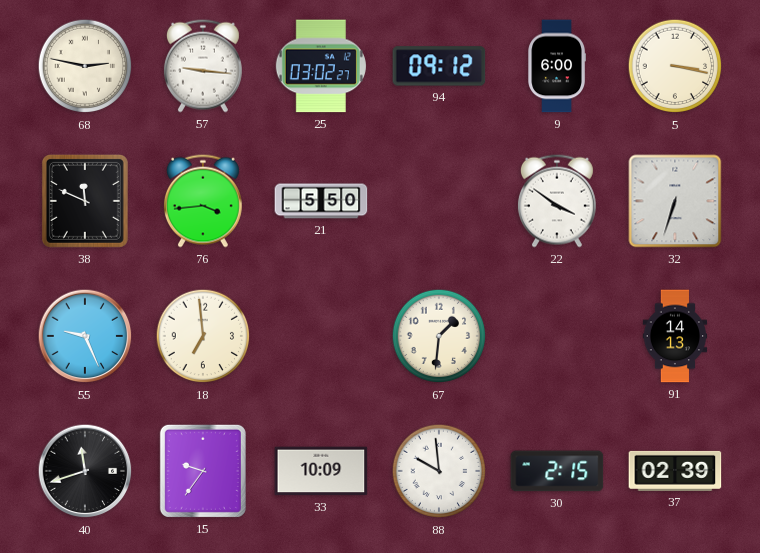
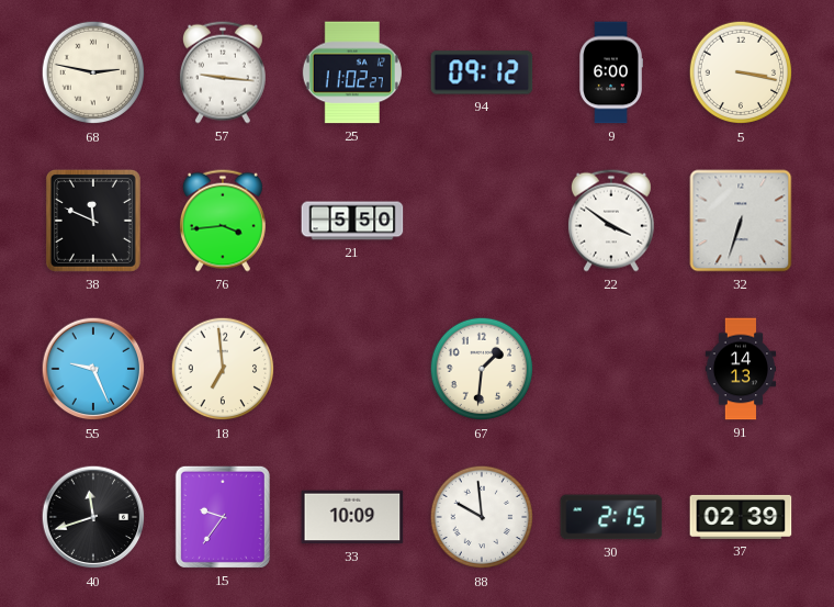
25: 03:02 -> 11:02 (352, 72)
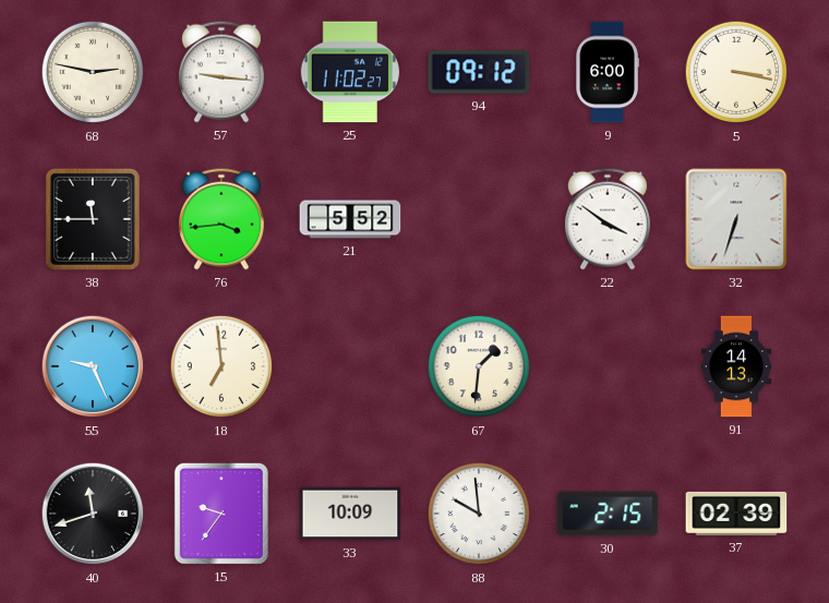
38: 11:49 -> 11:45 (93, 219)
21: 5:50 -> 5:52 (350, 219)
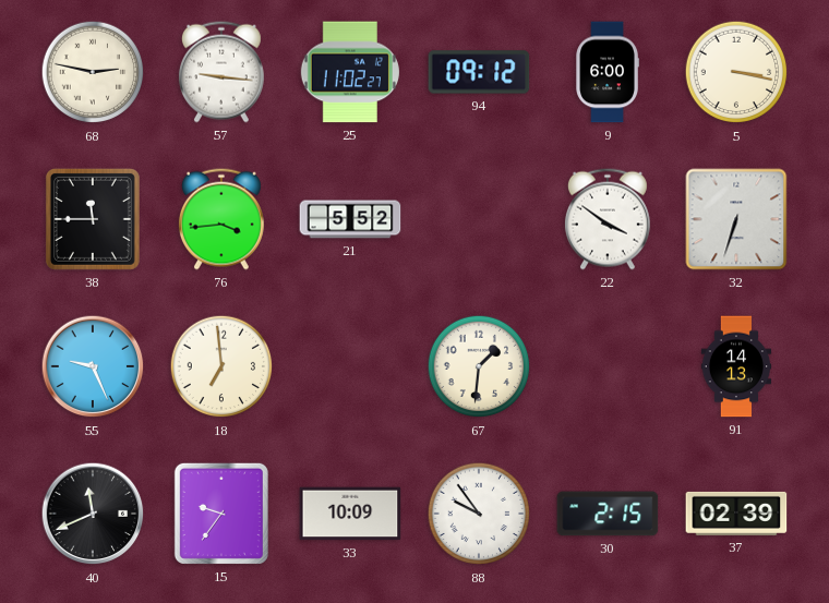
40: 11:42 -> 11:41 (93, 514)
88: 9:59 -> 9:54 (479, 514)
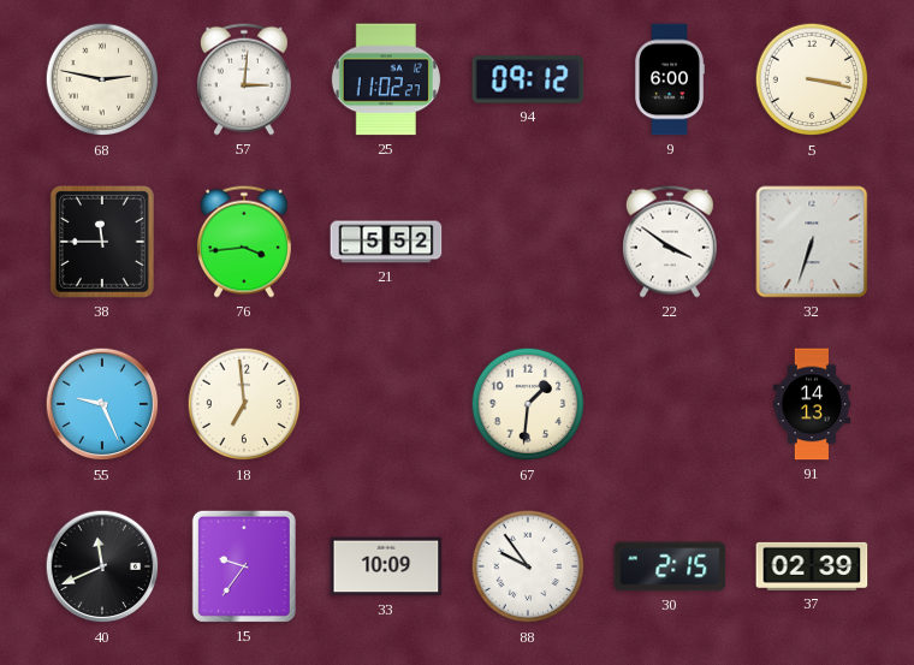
57: 9:16 -> 3:01 (244, 79)
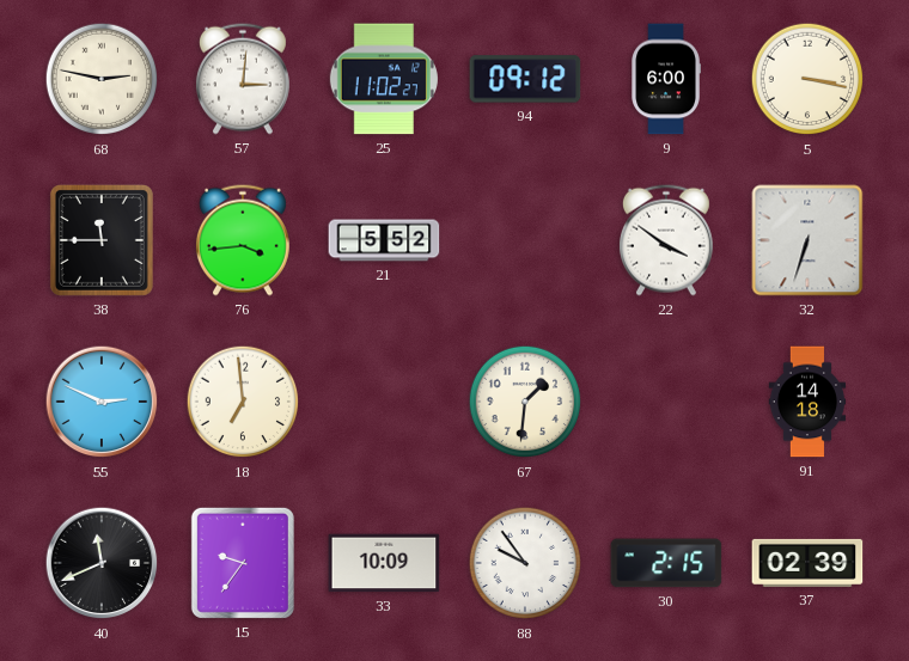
55: 9:26 -> 2:49 (102, 402)
91: 14:13 -> 14:18 (807, 402)
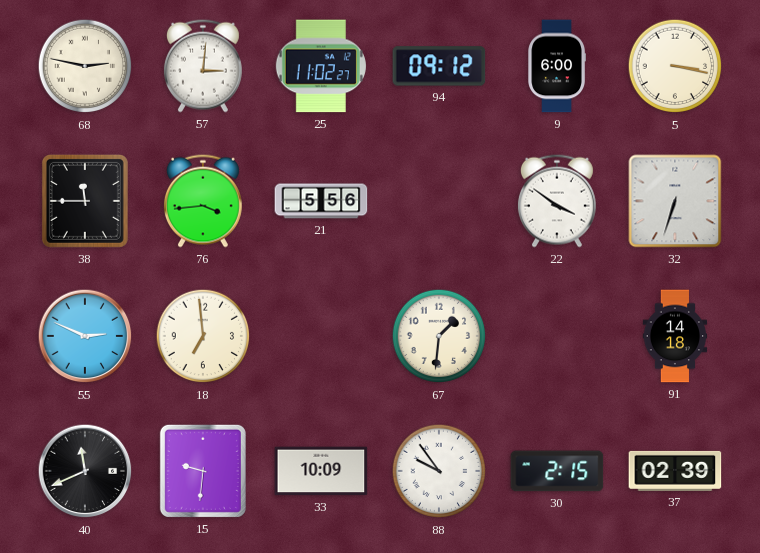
21: 5:52 -> 5:56 (321, 201)
15: 9:36 -> 9:31 (203, 471)
